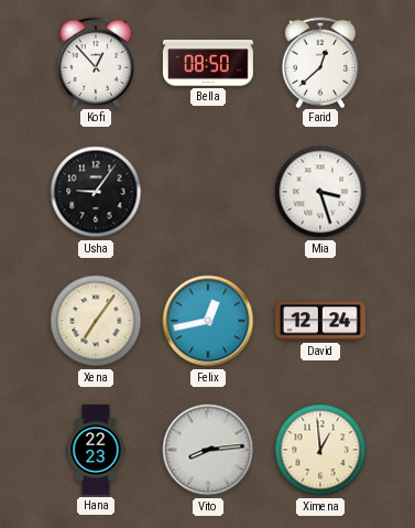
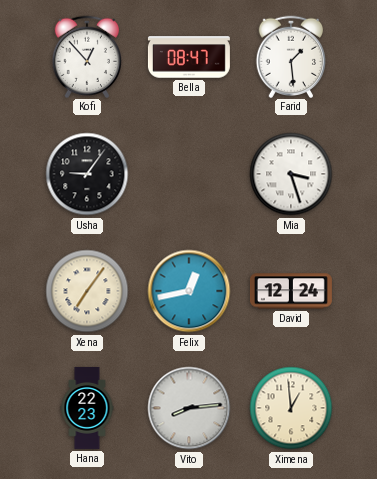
Bella: 08:50 -> 08:47 (189, 57)
Farid: 12:38 -> 1:29 (291, 56)
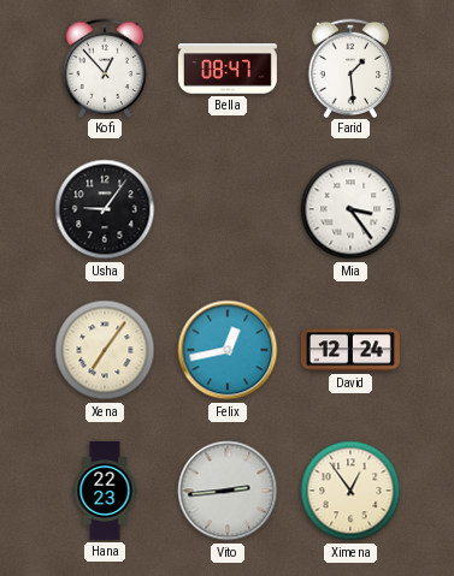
Mia: 3:27 -> 3:24 (350, 209)
Vito: 8:14 -> 2:44 (228, 491)
Ximena: 12:59 -> 12:54 (350, 491)
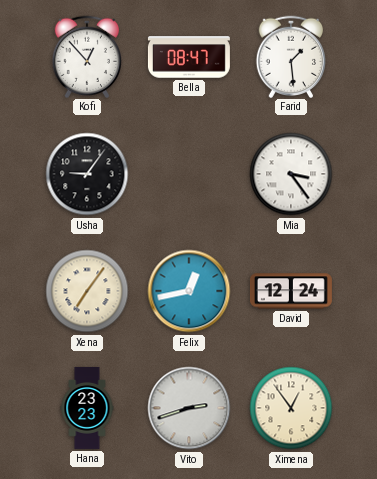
Hana: 22:23 -> 23:23 (87, 408)
Vito: 2:44 -> 2:42 (189, 408)
